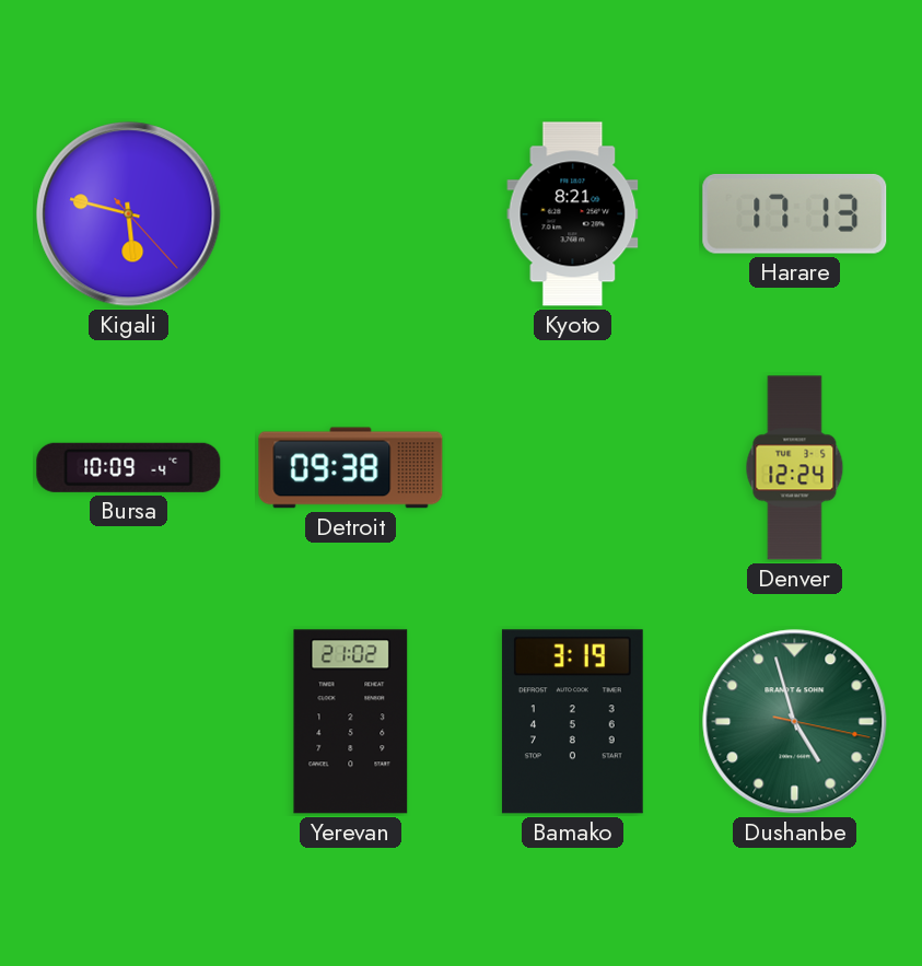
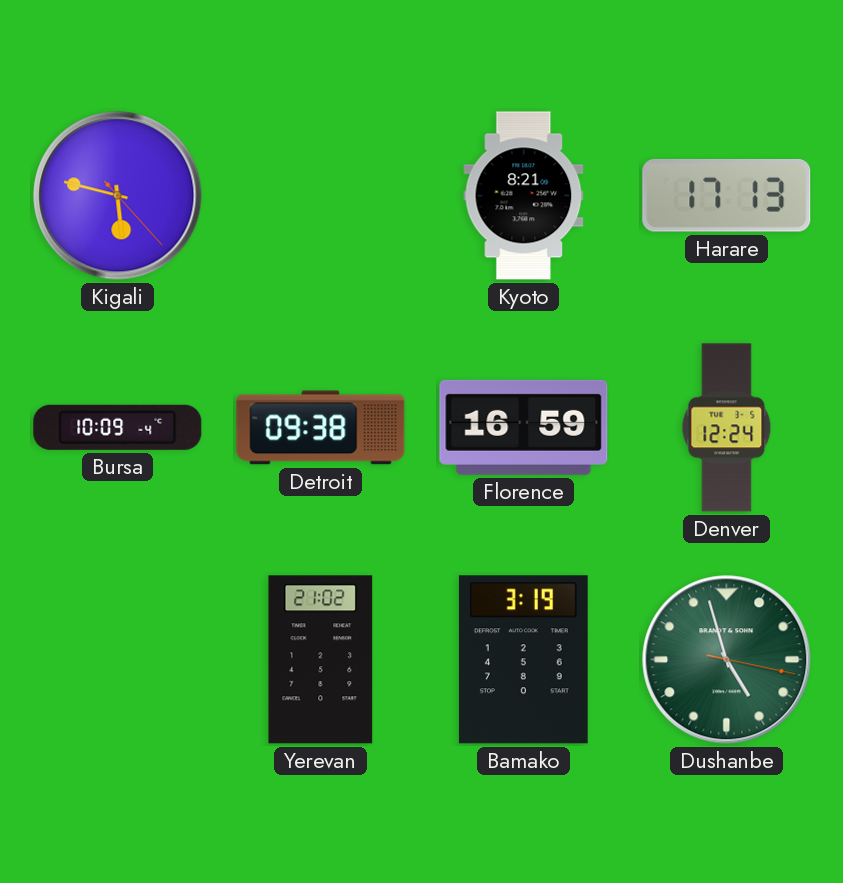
Florence: none -> 16:59 (524, 427)
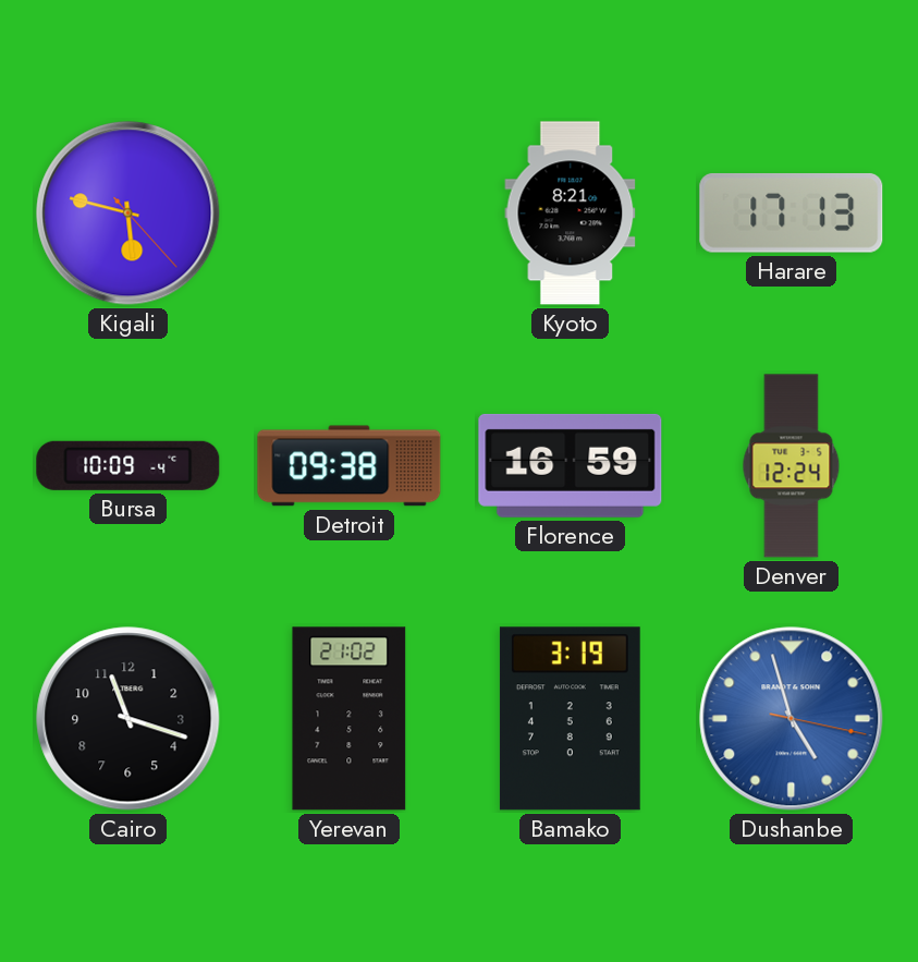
Cairo: none -> 11:18 (128, 719)
Dushanbe dial: green -> blue (792, 719)
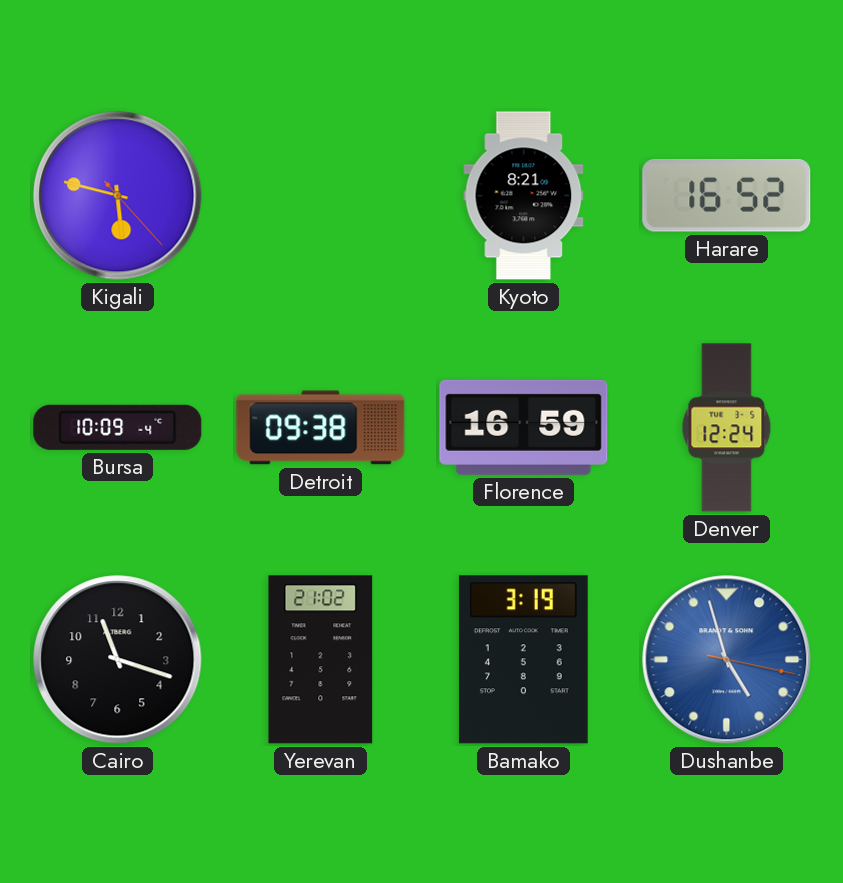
Harare: 17:13 -> 16:52 (727, 195)
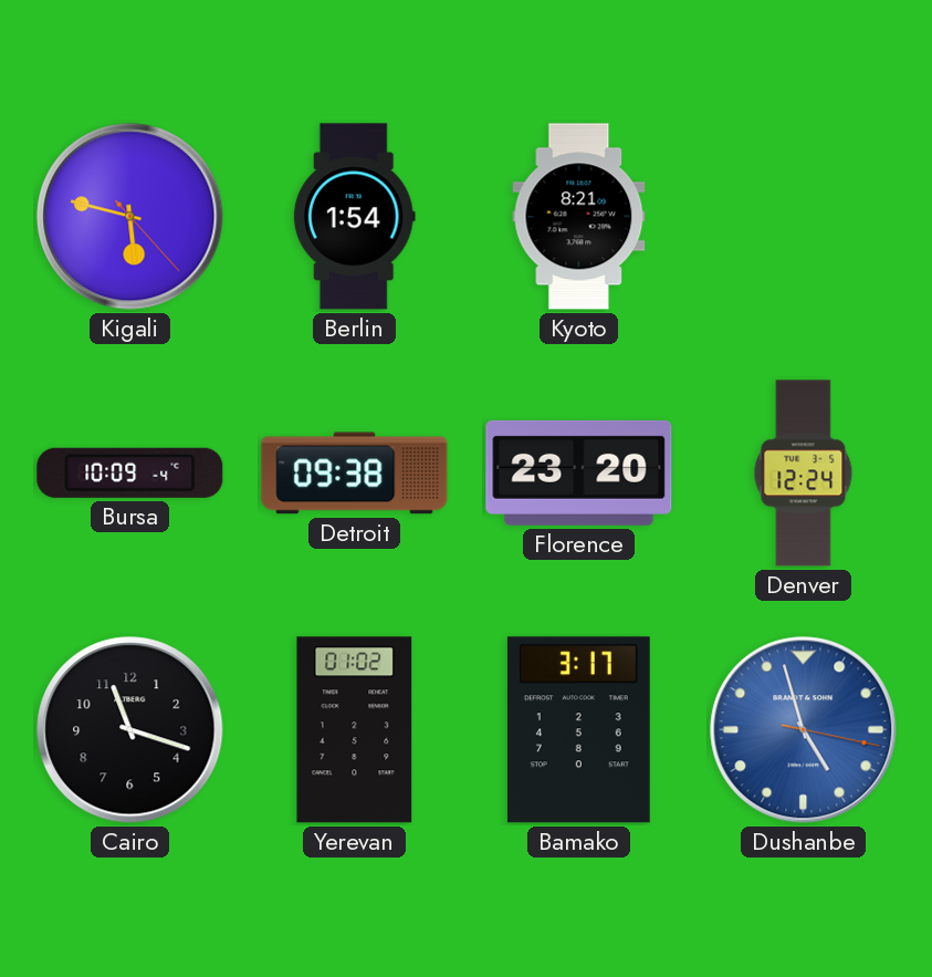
Berlin: none -> 1:54 (354, 217)
Harare: 16:52 -> none (727, 195)
Florence: 16:59 -> 23:20 (579, 472)
Yerevan: 21:02 -> 01:02 (355, 730)
Bamako: 3:19 -> 3:17 (578, 730)
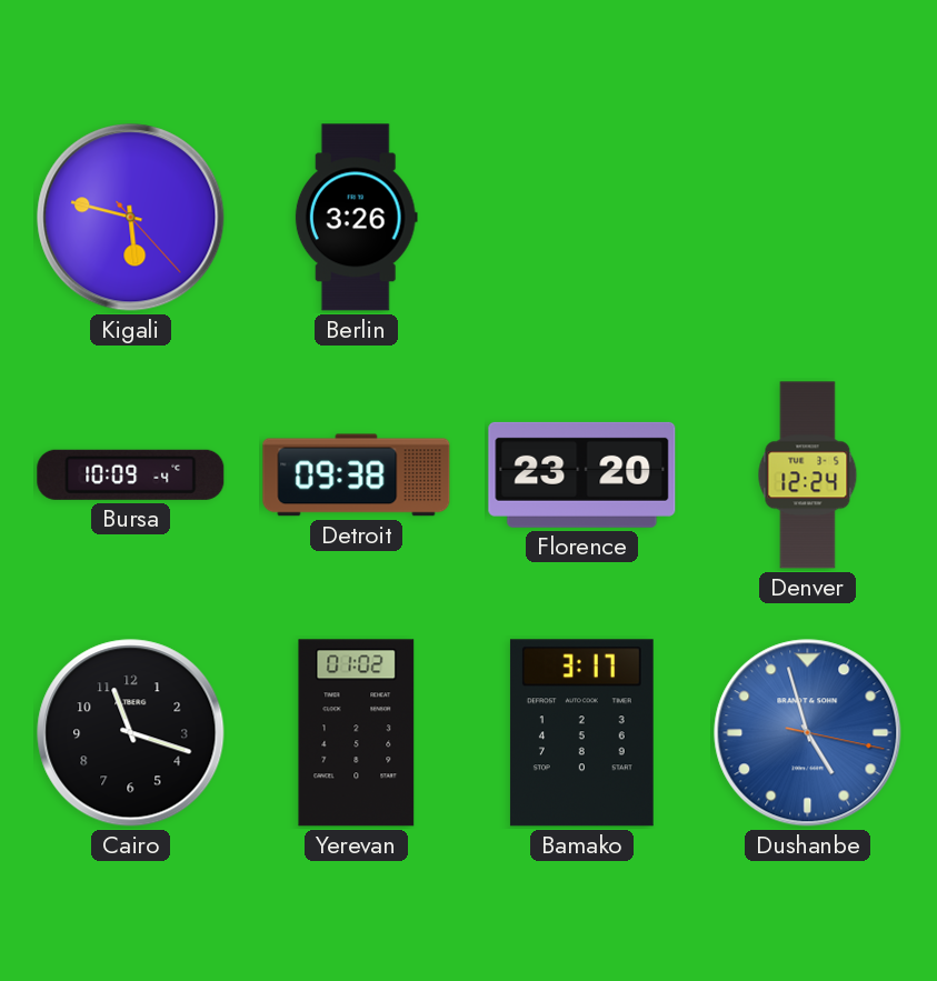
Berlin: 1:54 -> 3:26 (356, 218)
Kyoto: 8:21 -> none (579, 217)
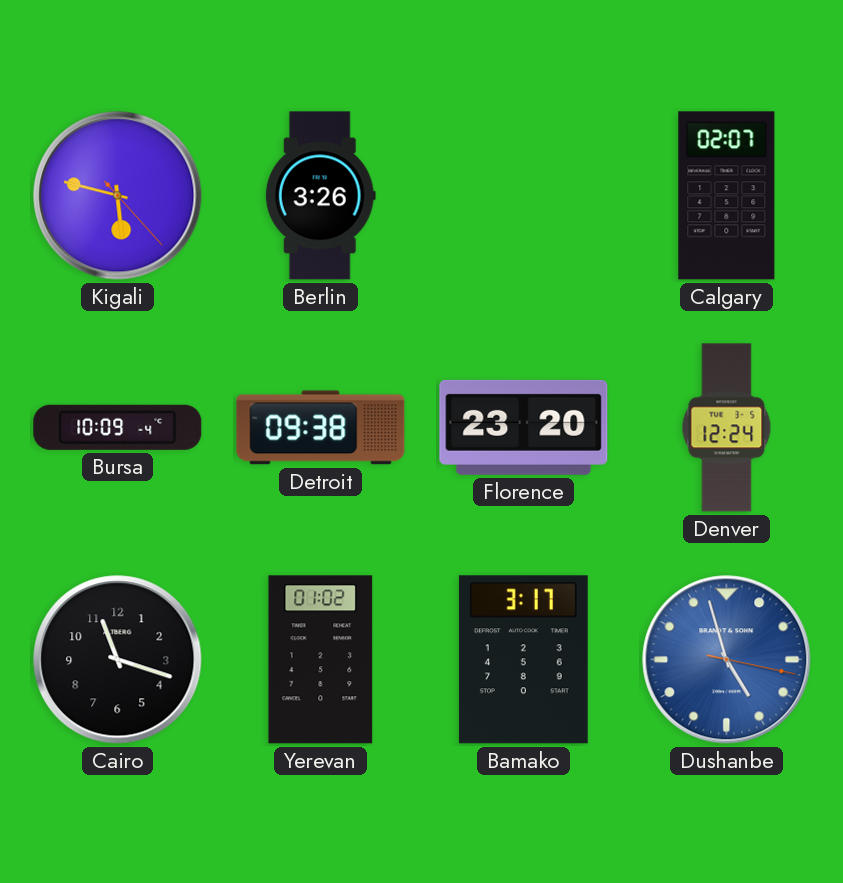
Calgary: none -> 02:07 (727, 196)
